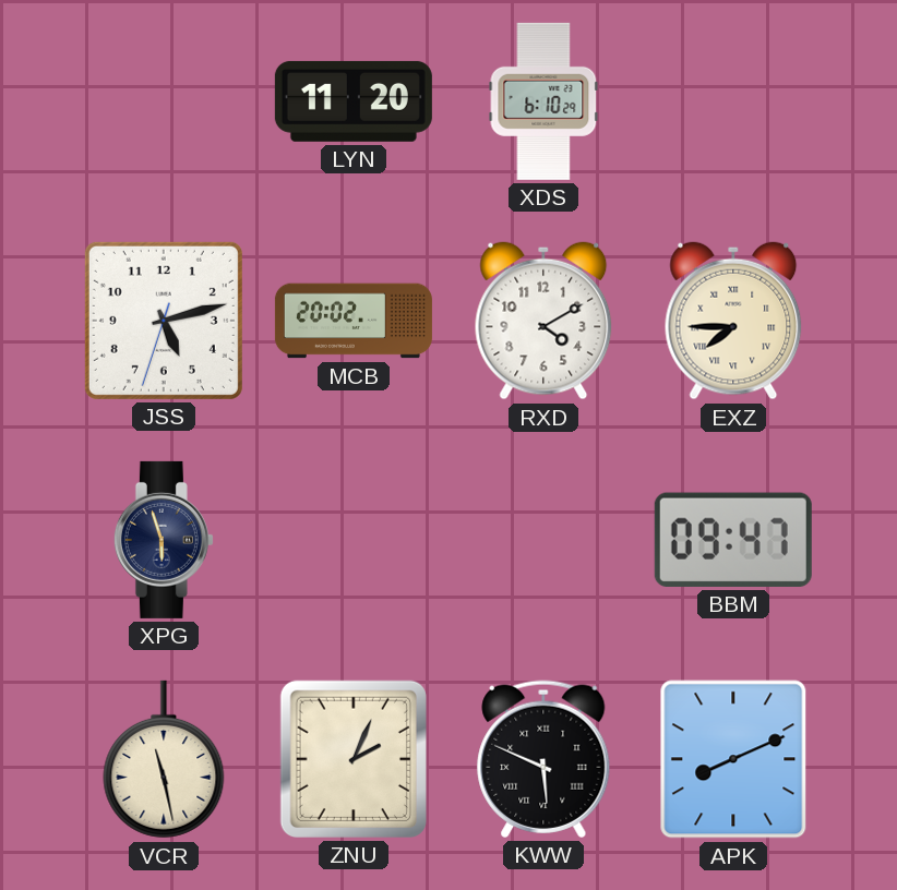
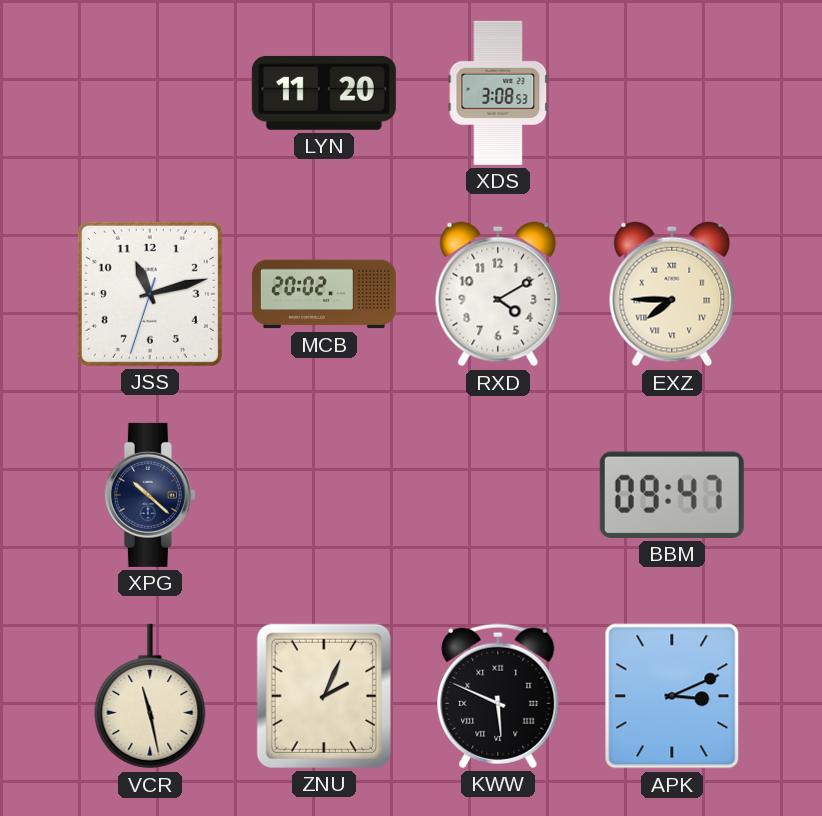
XDS: 6:10 -> 3:08 (498, 93)
JSS: 5:12 -> 11:12 (150, 294)
XPG: 5:57 -> 10:22 (150, 495)
APK: 8:11 -> 3:11 (672, 696)
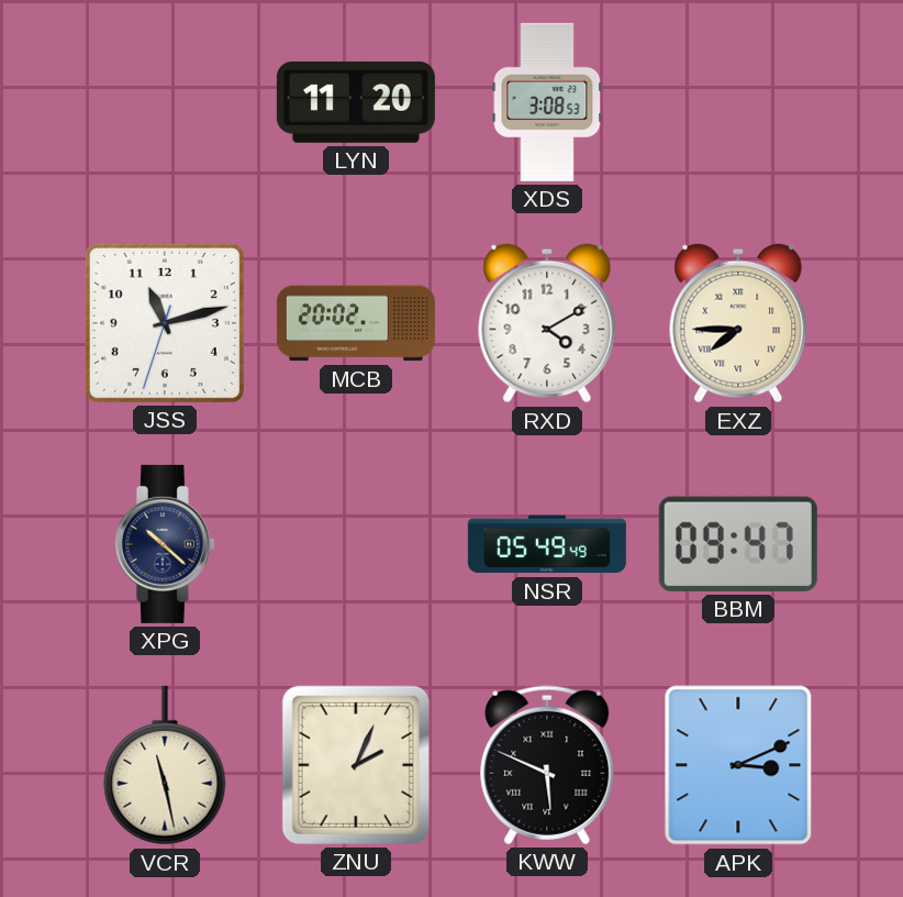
NSR: none -> 05:49 (547, 544)
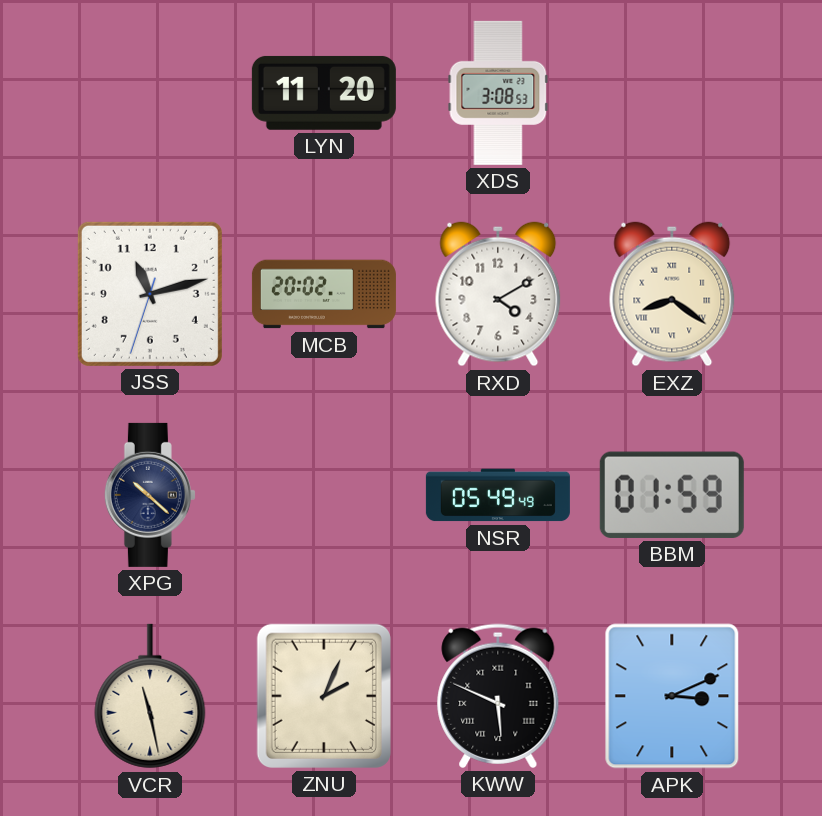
EXZ: 7:45 -> 8:21 (672, 294)
BBM: 09:47 -> 01:59 (672, 495)
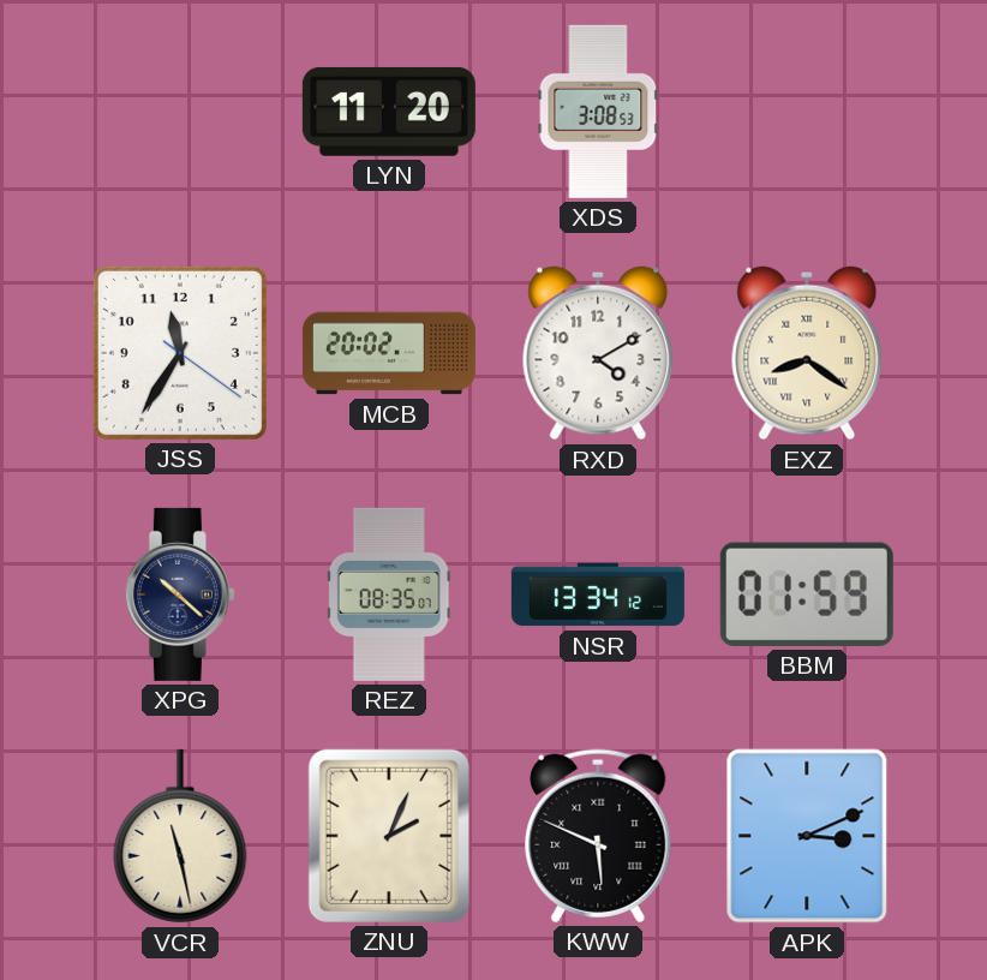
JSS: 11:12 -> 11:35 (180, 353)
REZ: none -> 08:35 (389, 594)
NSR: 05:49 -> 13:34 (598, 594)
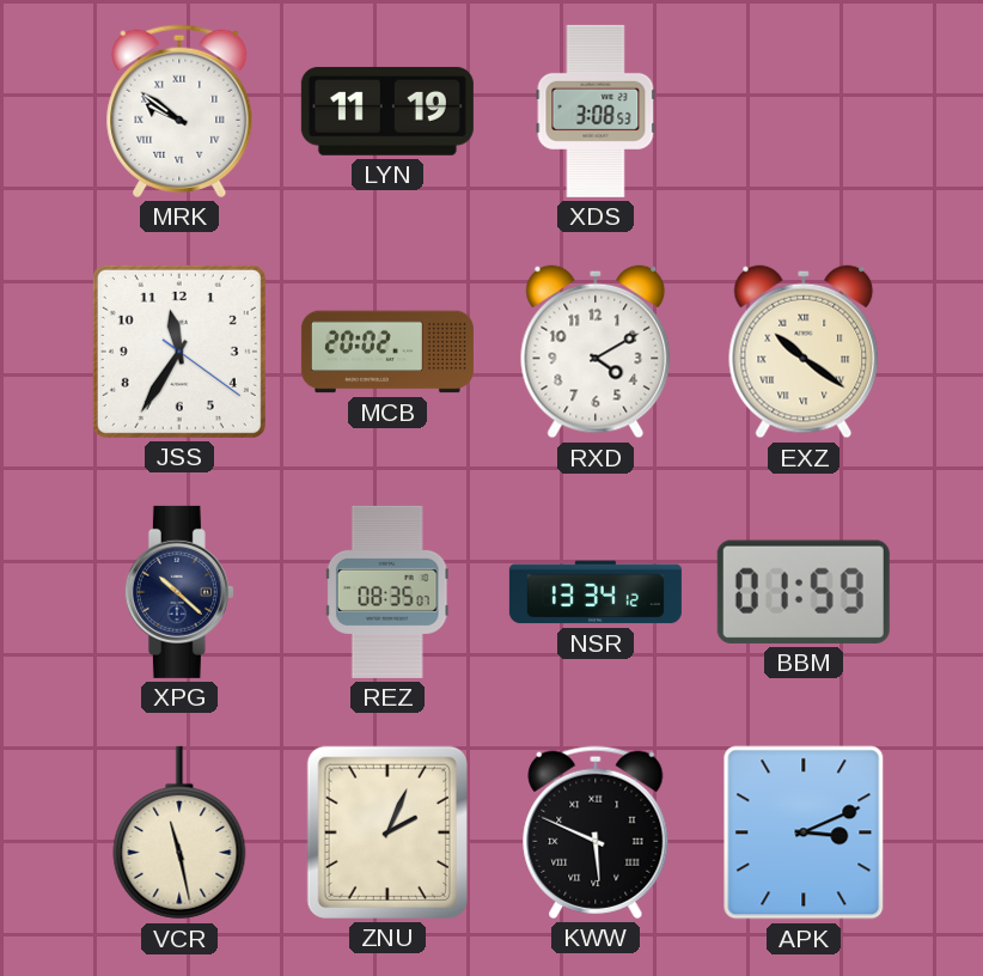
MRK: none -> 9:51 (179, 111)
LYN: 11:20 -> 11:19 (387, 111)
EXZ: 8:21 -> 10:21 (804, 352)
